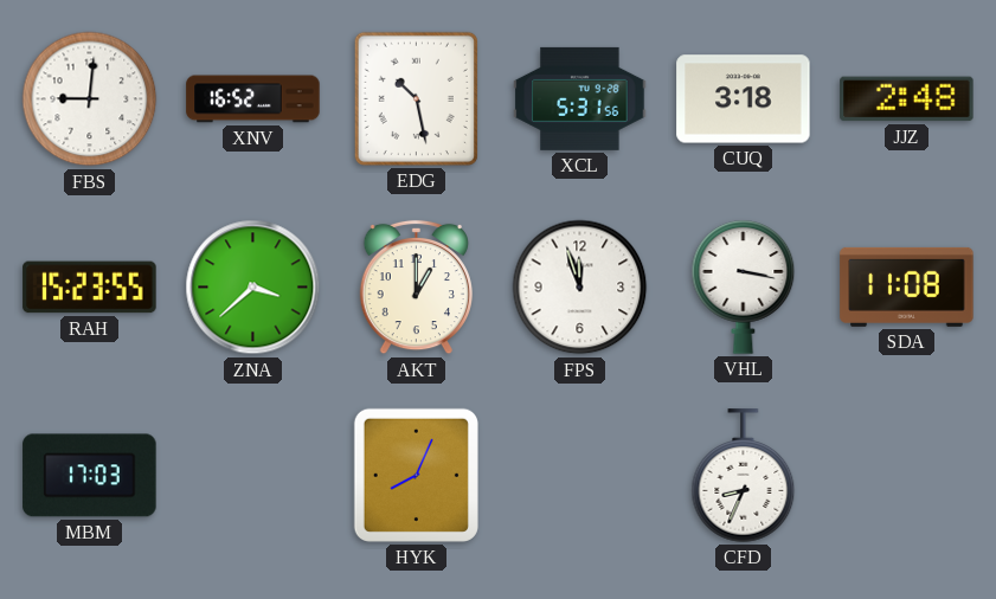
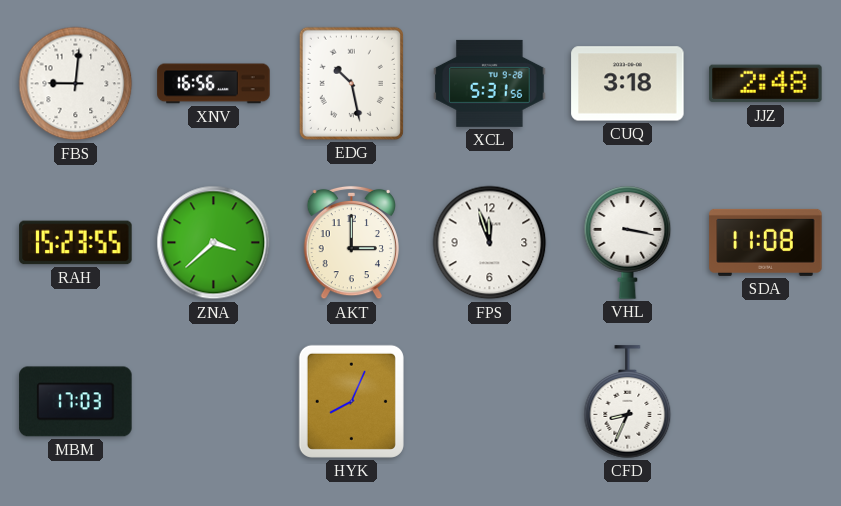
XNV: 16:52 -> 16:56 (214, 84)
AKT: 1:00 -> 3:00 (351, 243)
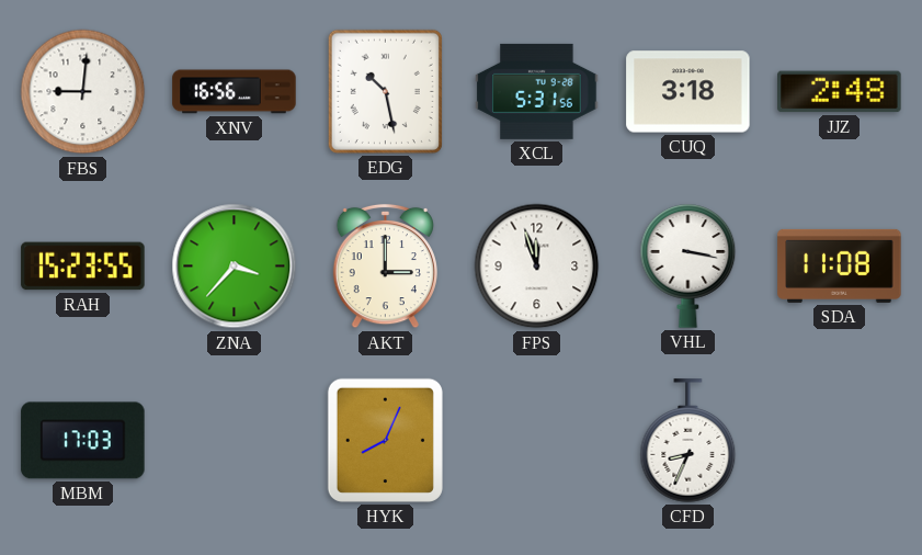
ZNA: 3:38 -> 3:37 (235, 267)
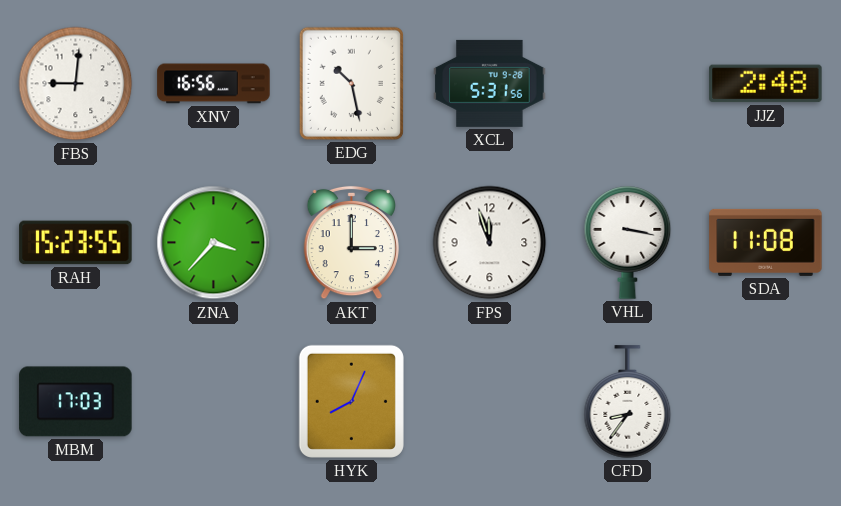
CUQ: 3:18 -> none (688, 92)
CFD: 8:34 -> 8:36 (628, 402)
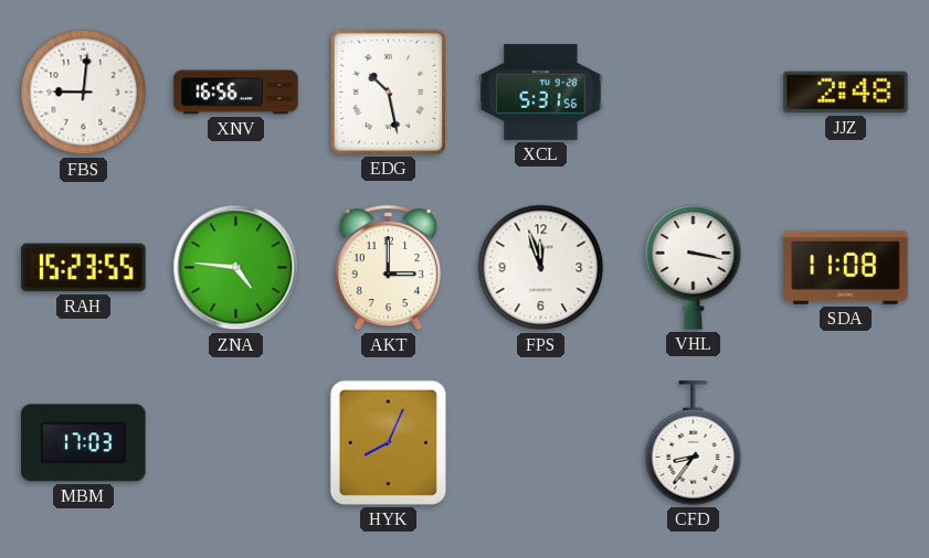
ZNA: 3:37 -> 4:46 (236, 268)
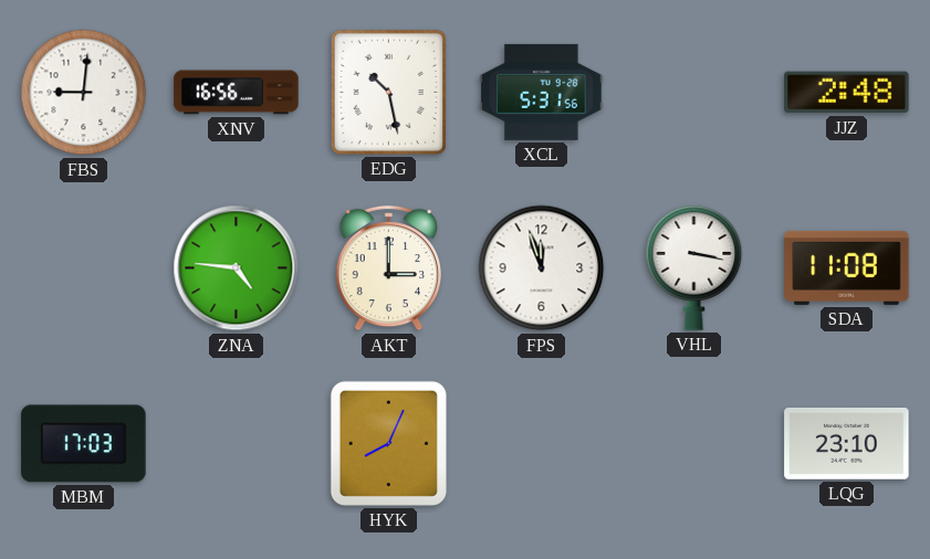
RAH: 15:23 -> none (84, 268)
CFD: 8:36 -> none (694, 443)
LQG: none -> 23:10 (847, 443)
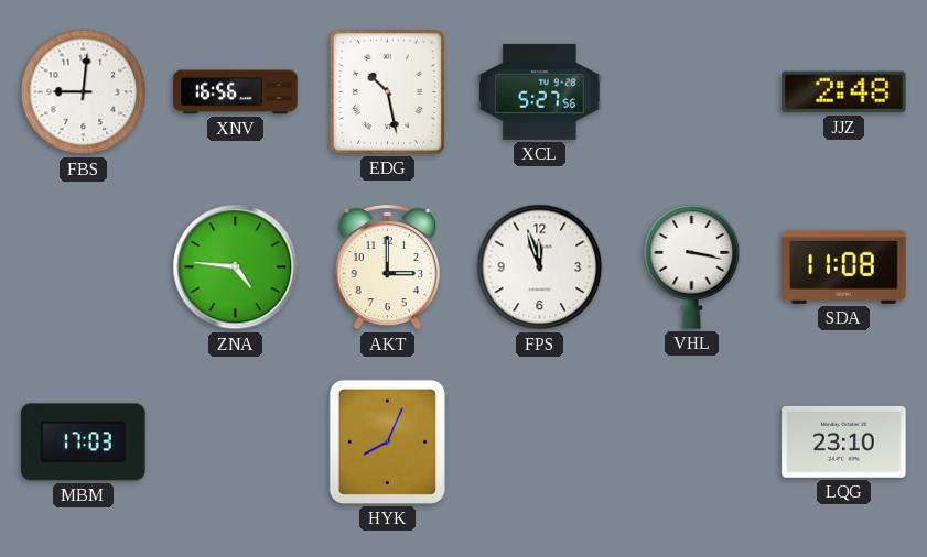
XCL: 5:31 -> 5:27 (540, 91)
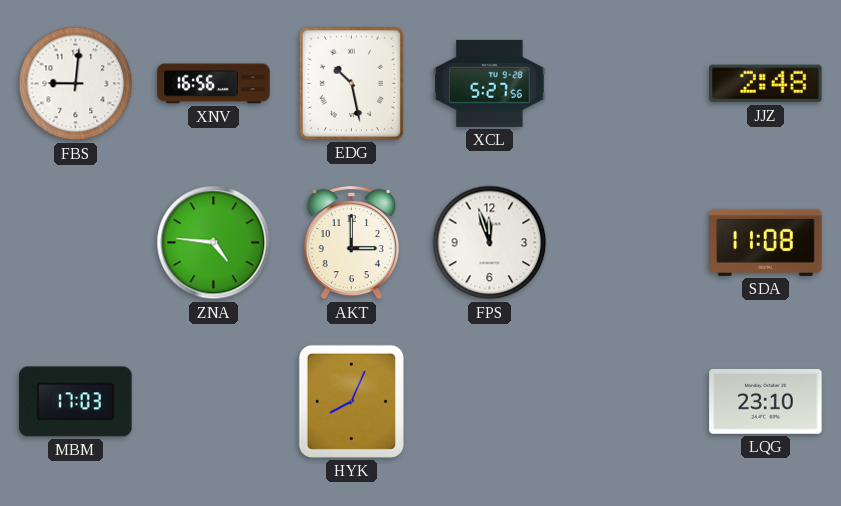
VHL: 3:17 -> none (692, 267)
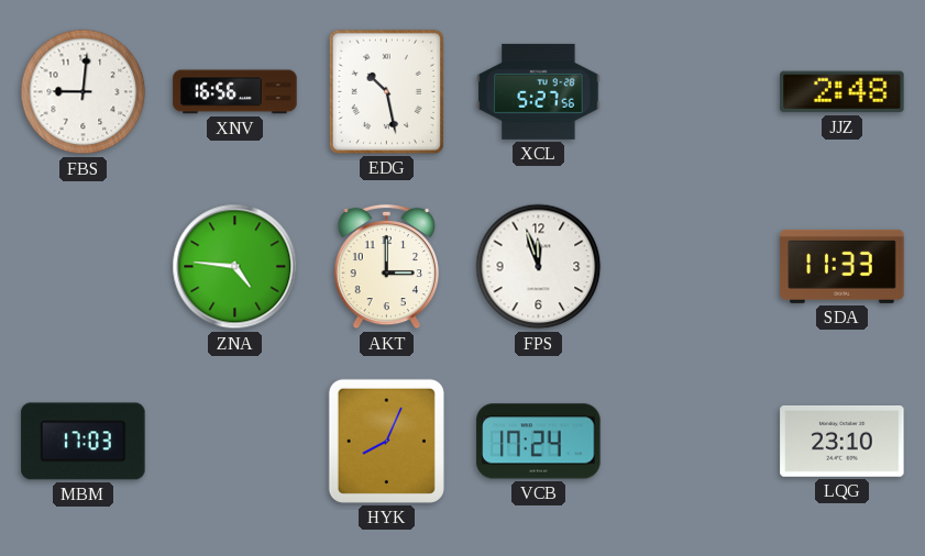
SDA: 11:08 -> 11:33 (843, 266)
VCB: none -> 17:24 (539, 442)
